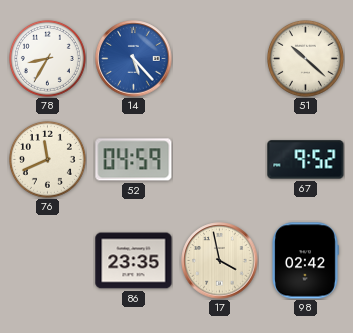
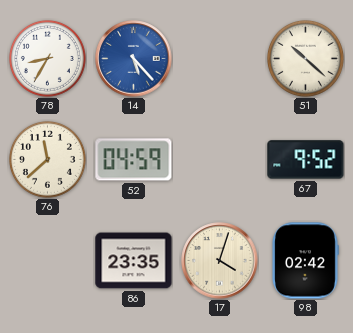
76: 11:41 -> 11:38 (47, 159)
17: 3:58 -> 4:03 (220, 261)
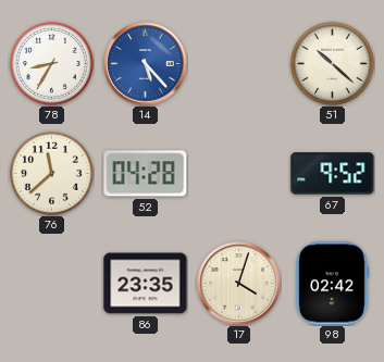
52: 04:59 -> 04:28 (146, 174)
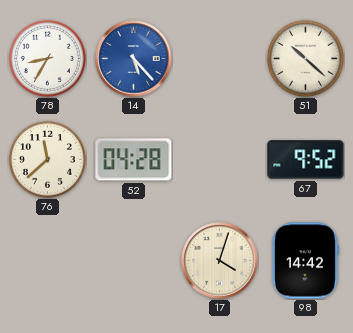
86: 23:35 -> none (146, 284)
98: 02:42 -> 14:42 (305, 261)
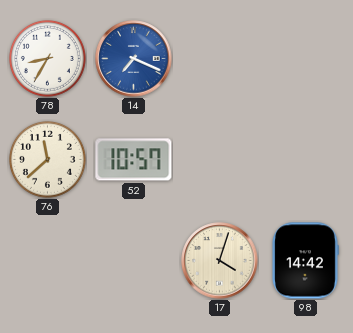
14: 5:23 -> 7:19 (134, 59)
51: 10:22 -> none (305, 58)
52: 04:28 -> 10:57 (134, 160)
67: 9:52 -> none (306, 160)
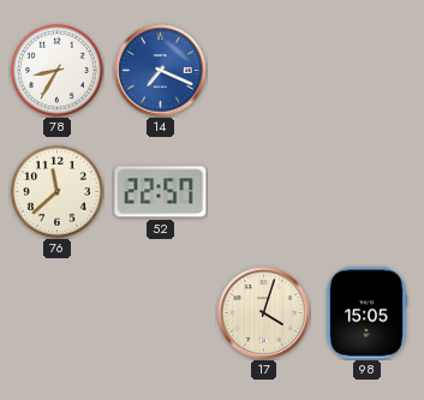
52: 10:57 -> 22:57 (161, 192)
98: 14:42 -> 15:05 (366, 314)
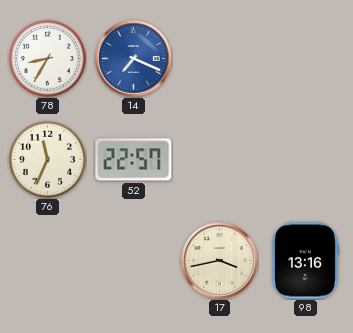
76: 11:38 -> 11:34 (47, 159)
17: 4:03 -> 3:43 (220, 261)
98: 15:05 -> 13:16 (305, 261)
